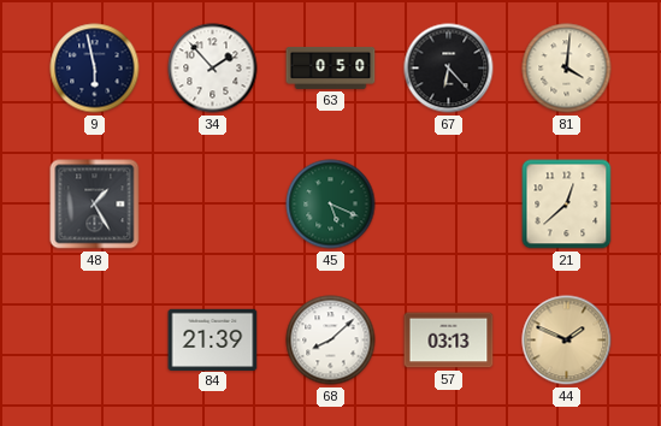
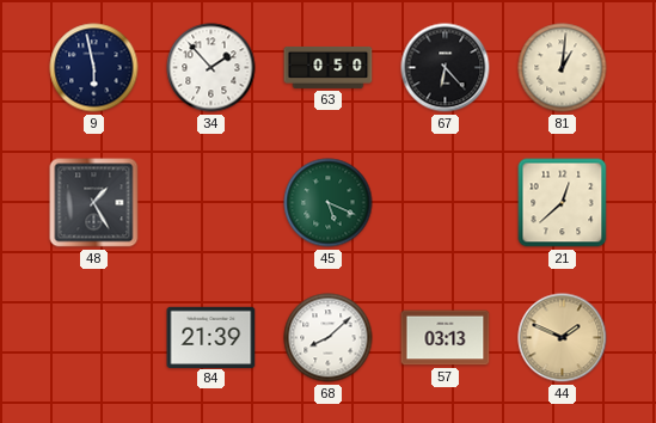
81: 4:01 -> 1:01 (563, 68)
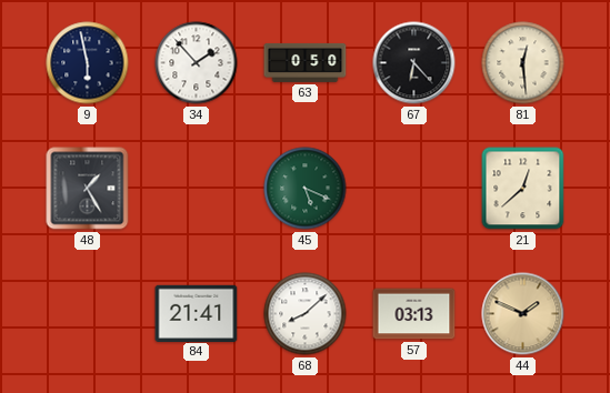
81: 1:01 -> 12:29 (523, 63)
84: 21:39 -> 21:41 (197, 313)
